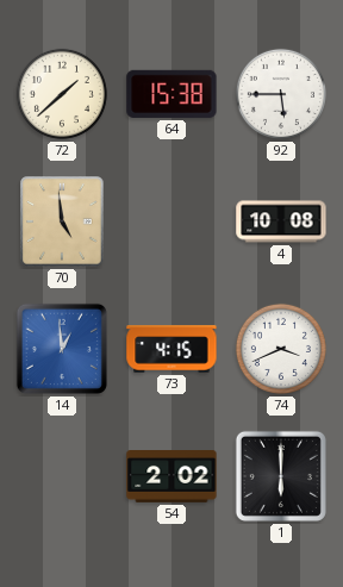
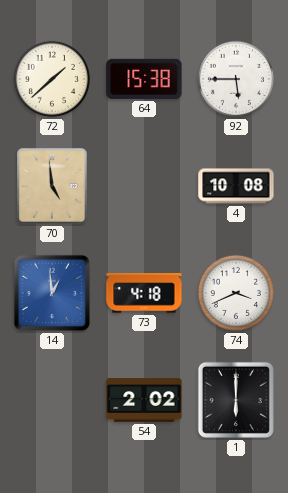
73: 4:15 -> 4:18 (144, 293)
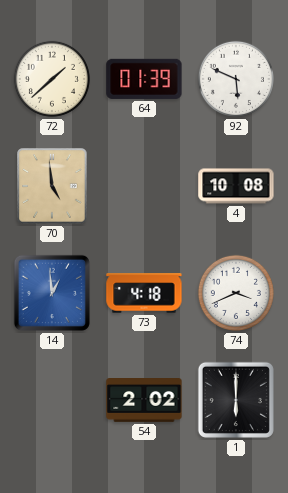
64: 15:38 -> 01:39 (144, 79)
92: 5:45 -> 5:49 (236, 79)
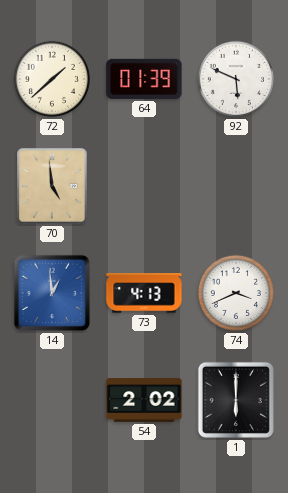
4: 10:08 -> none (236, 186)
73: 4:18 -> 4:13 (144, 293)
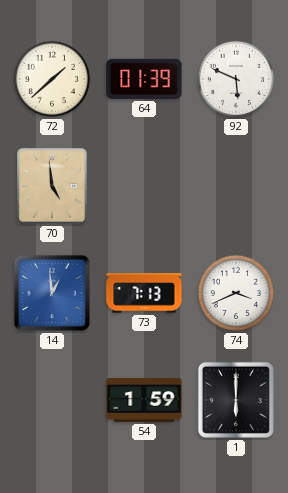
73: 4:13 -> 7:13 (144, 293)
54: 2:02 -> 1:59 (144, 401)
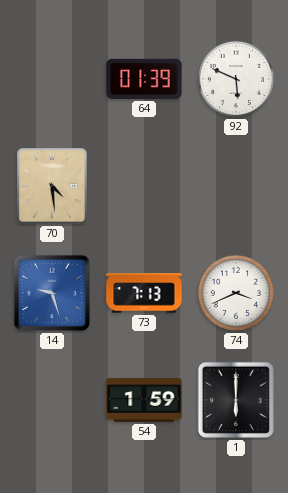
72: 1:38 -> none (52, 79)
70: 4:59 -> 4:29 (52, 186)
14: 12:59 -> 9:27 (52, 293)
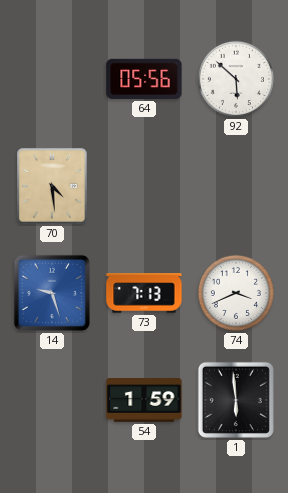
64: 01:39 -> 05:56 (144, 79)
92: 5:49 -> 5:52 (236, 79)
1: 6:00 -> 5:59 (236, 400)
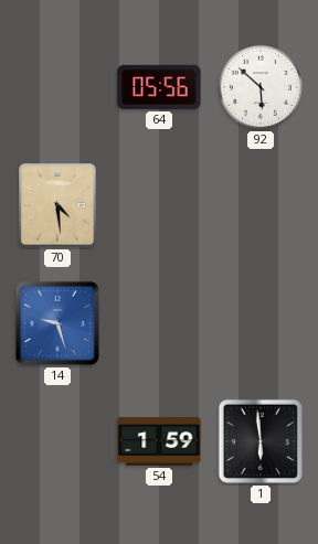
73: 7:13 -> none (144, 293)
74: 3:41 -> none (236, 293)
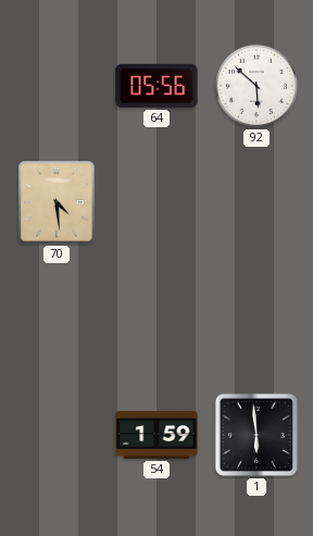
14: 9:27 -> none (57, 323)
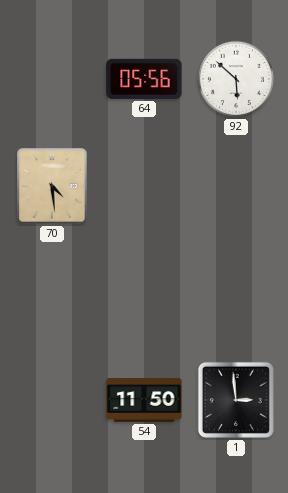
54: 1:59 -> 11:50 (144, 401)
1: 5:59 -> 2:59 (236, 400)
